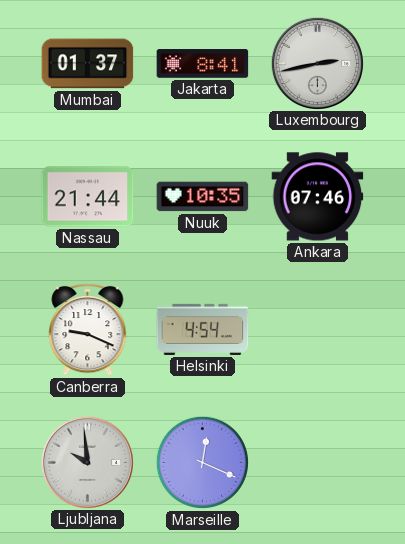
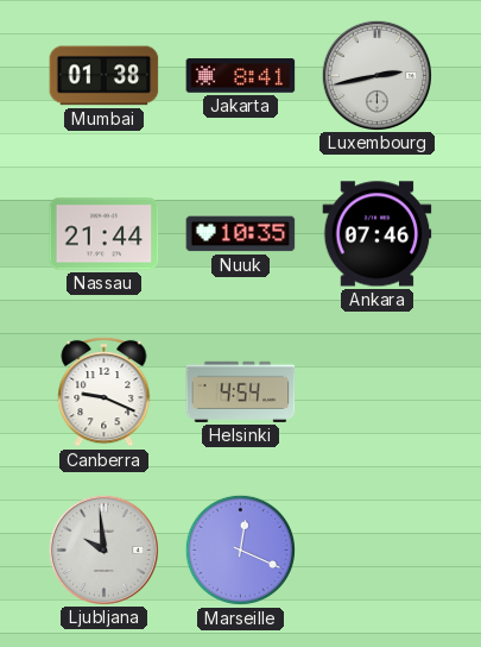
Mumbai: 01:37 -> 01:38 (105, 76)
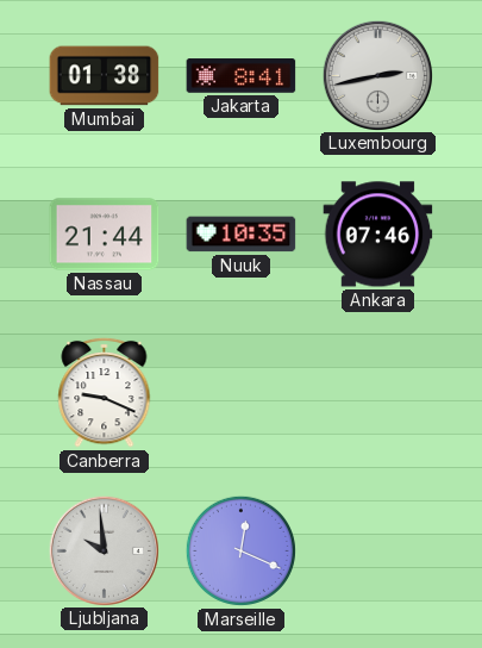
Helsinki: 4:54 -> none (241, 391)
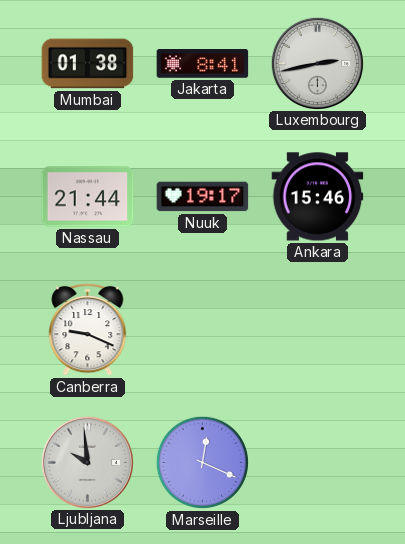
Nuuk: 10:35 -> 19:17 (203, 197)
Ankara: 07:46 -> 15:46 (318, 197)
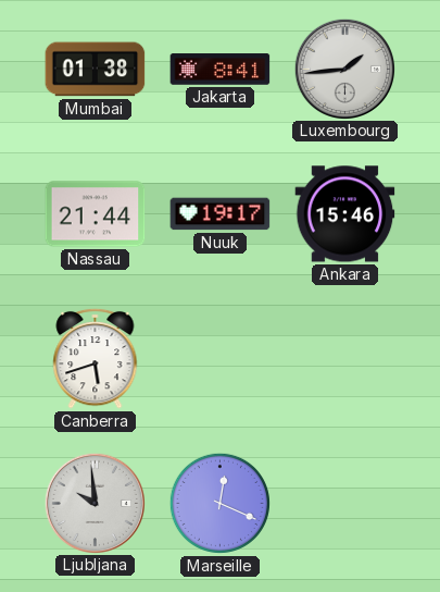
Luxembourg: 2:43 -> 1:44 (344, 69)
Canberra: 9:19 -> 5:42 (96, 358)
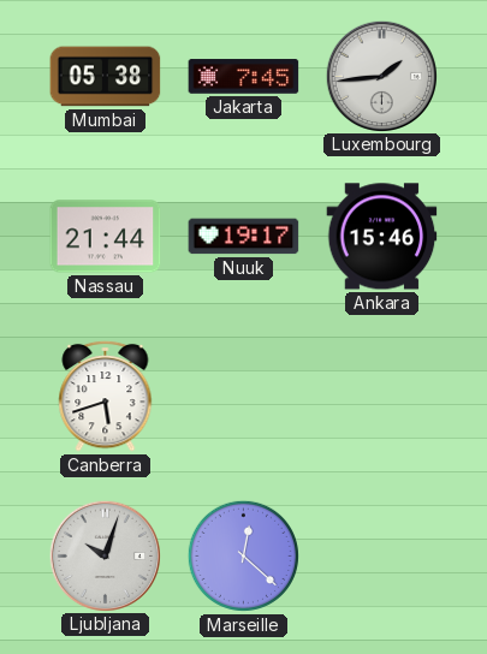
Mumbai: 01:38 -> 05:38 (106, 77)
Jakarta: 8:41 -> 7:45 (244, 77)
Ljubljana: 9:59 -> 10:03 (105, 555)
Marseille: 12:19 -> 12:22 (243, 555)
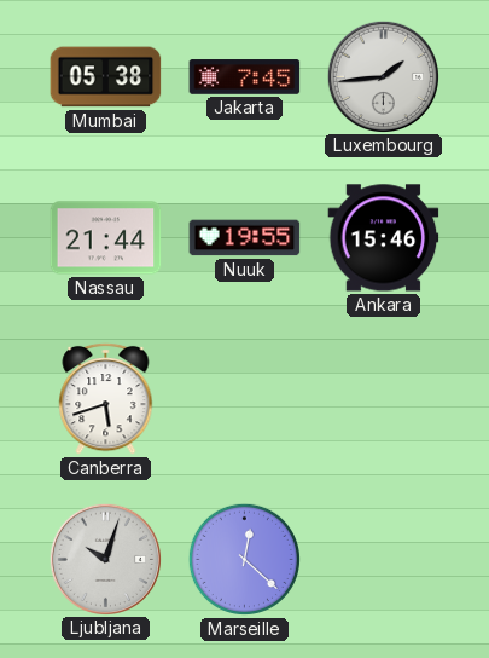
Nuuk: 19:17 -> 19:55 (245, 238)
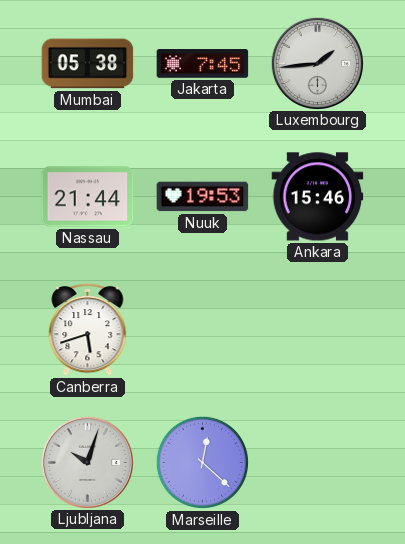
Nuuk: 19:55 -> 19:53 (203, 197)
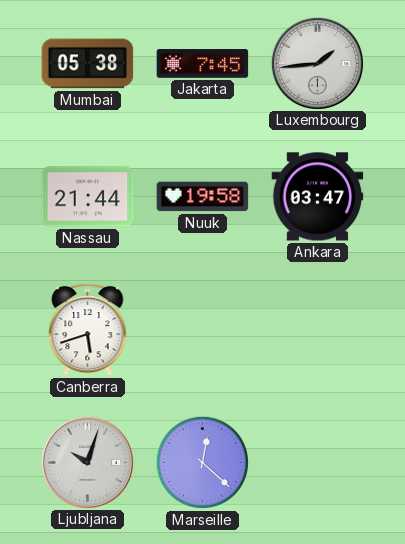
Nuuk: 19:53 -> 19:58 (203, 197)
Ankara: 15:46 -> 03:47 (318, 197)
